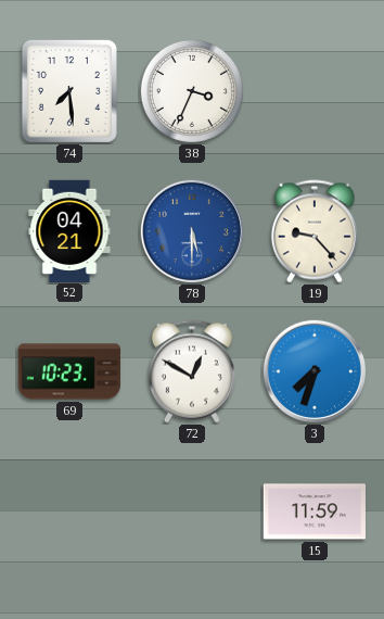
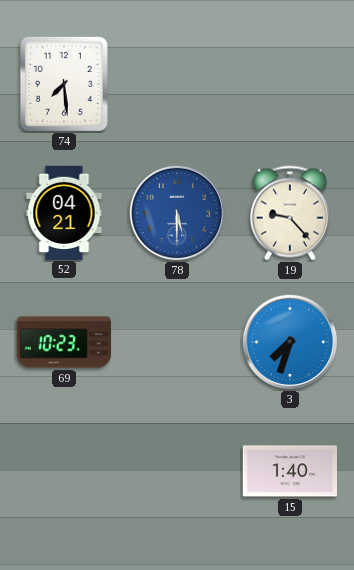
38: 3:34 -> none (192, 91)
72: 12:50 -> none (192, 371)
15: 11:59 -> 1:40 (289, 471)
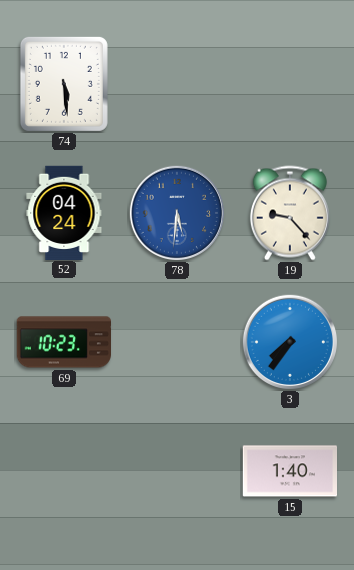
74: 7:29 -> 5:29 (64, 84)
52: 04:21 -> 04:24 (64, 212)
78: 5:30 -> 5:31 (176, 212)
3: 7:33 -> 7:36 (289, 341)
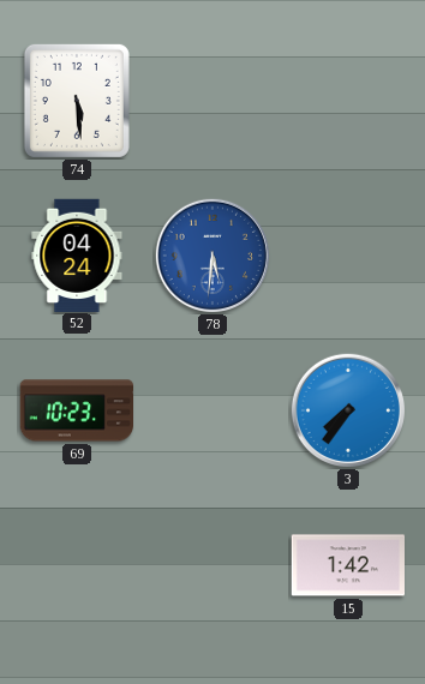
19: 9:23 -> none (290, 213)
15: 1:40 -> 1:42 (347, 565)
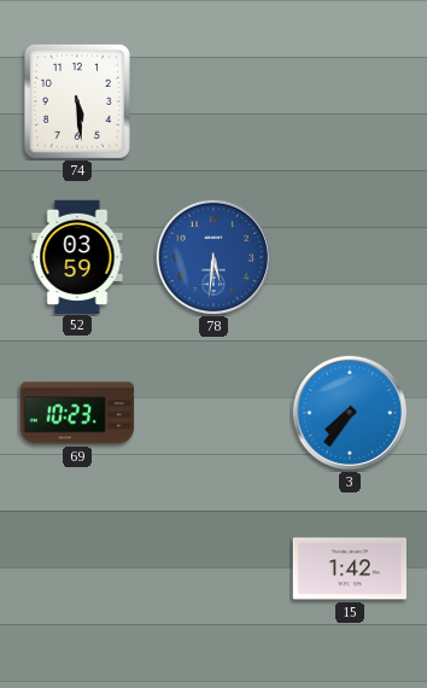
52: 04:24 -> 03:59 (77, 256)
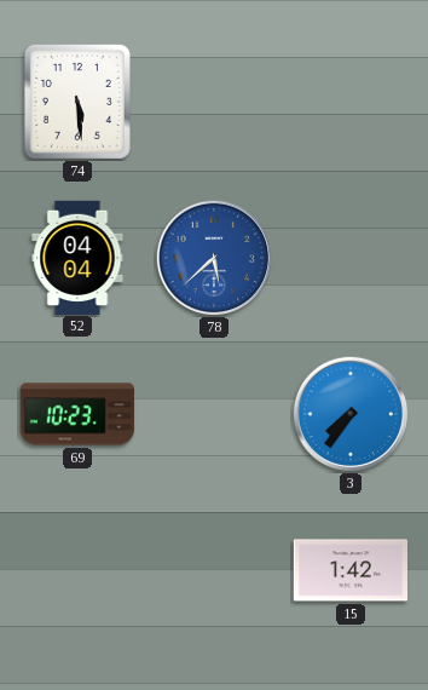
52: 03:59 -> 04:04 (77, 257)
78: 5:31 -> 5:38 (213, 257)
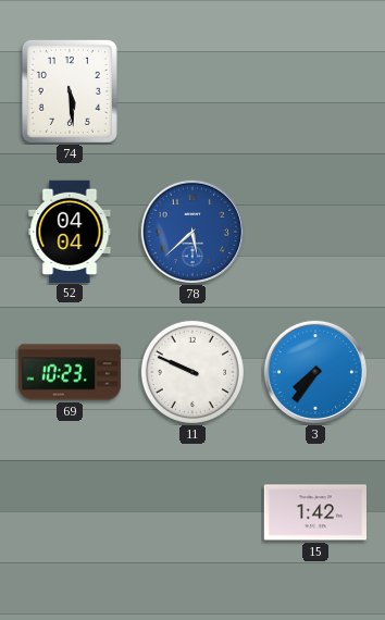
11: none -> 9:49 (192, 372)
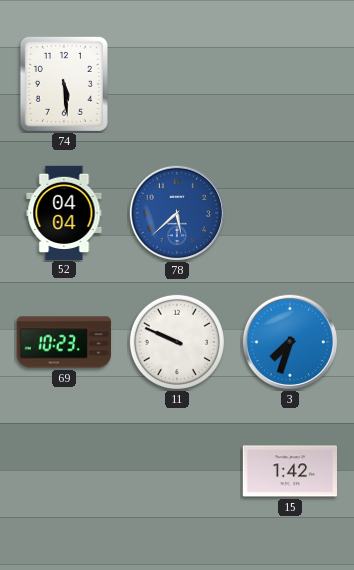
3: 7:36 -> 7:33 (289, 341)
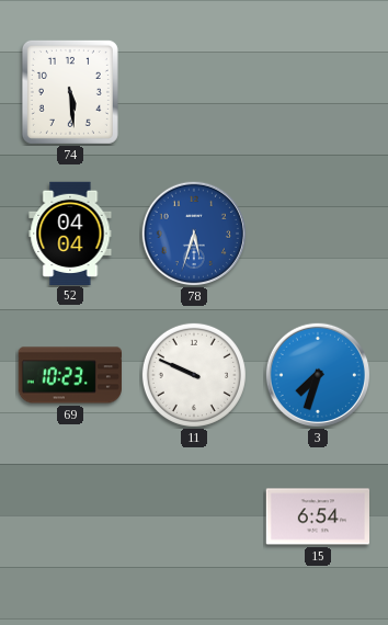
78: 5:38 -> 5:33 (193, 232)
15: 1:42 -> 6:54 (317, 516)
